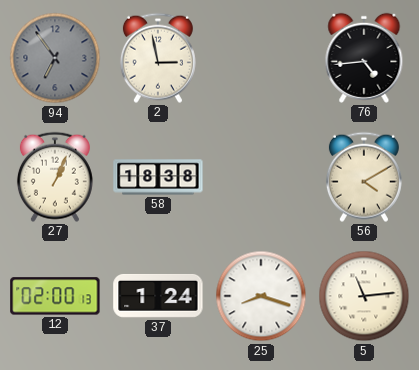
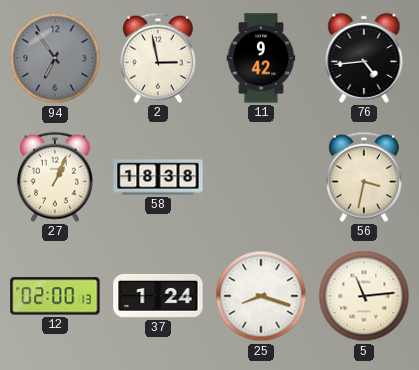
11: none -> 9:42 (261, 58)
56: 4:10 -> 3:32 (364, 177)
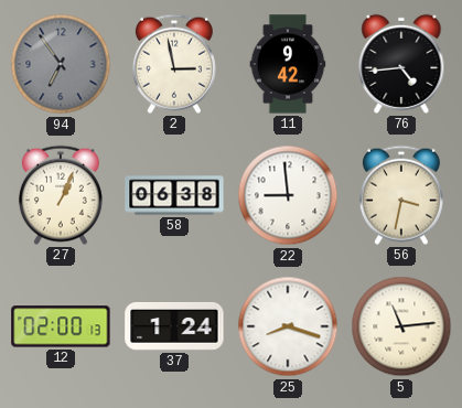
58: 18:38 -> 06:38 (174, 195)
22: none -> 8:59 (288, 195)
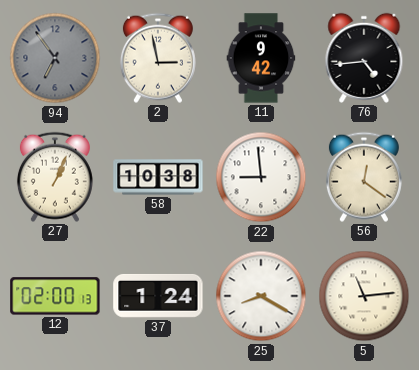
58: 06:38 -> 10:38 (158, 177)
56: 3:32 -> 12:21 (364, 177)
25: 8:18 -> 8:20 (261, 296)
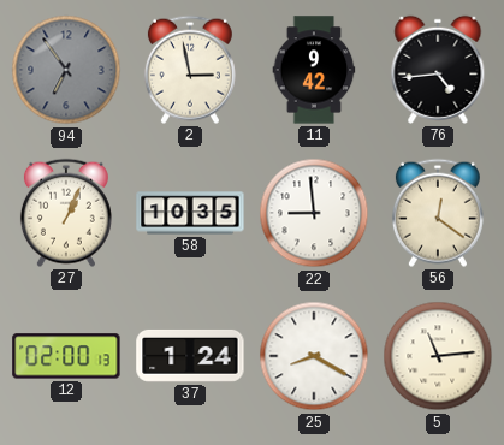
58: 10:38 -> 10:35 (190, 213)
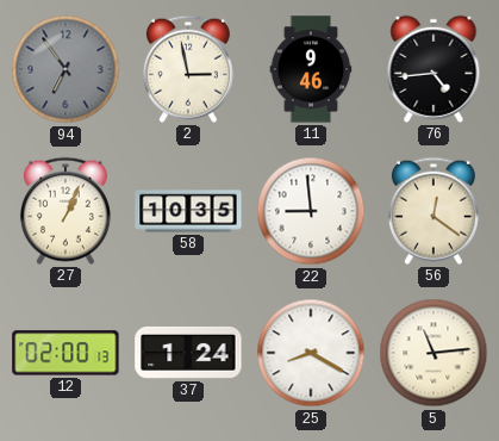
11: 9:42 -> 9:46 (311, 69)
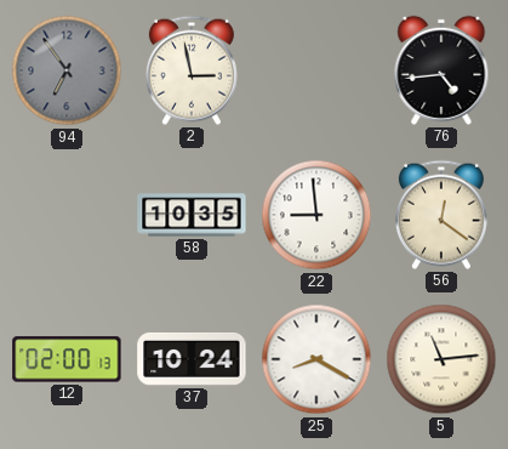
11: 9:46 -> none (311, 69)
27: 1:04 -> none (66, 211)
37: 1:24 -> 10:24 (192, 359)
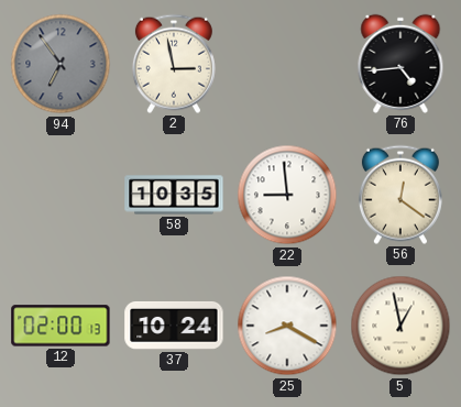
5: 11:14 -> 12:58 (400, 326)
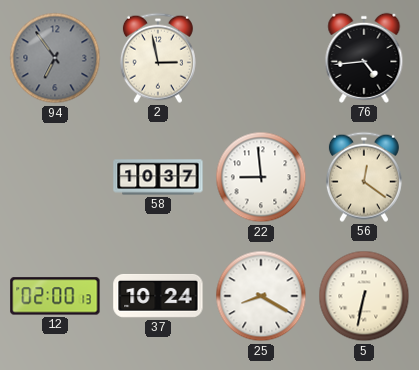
58: 10:35 -> 10:37 (158, 177)
5: 12:58 -> 6:32 (364, 296)
